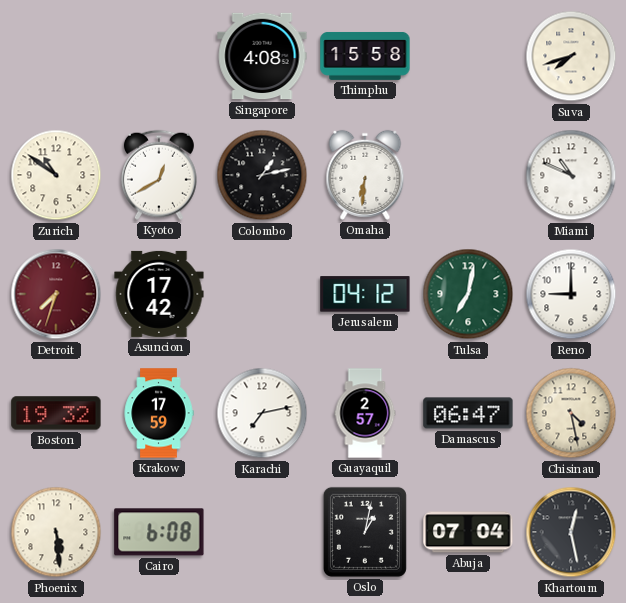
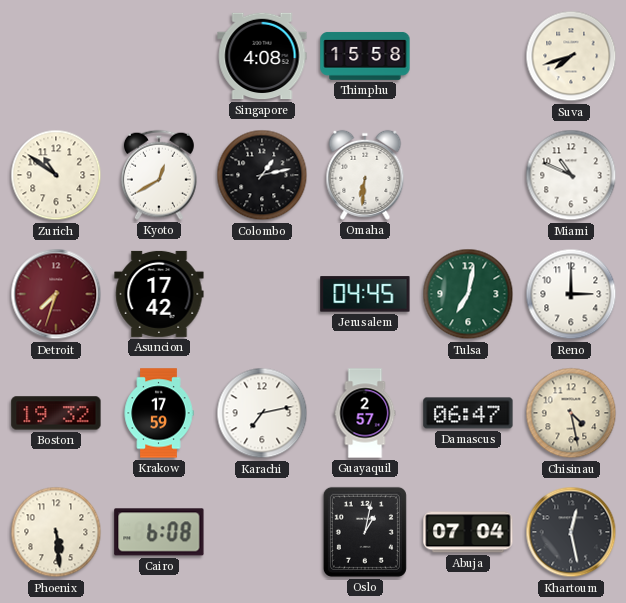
Jerusalem: 04:12 -> 04:45 (365, 294)
Reno: 9:00 -> 3:00 (571, 294)
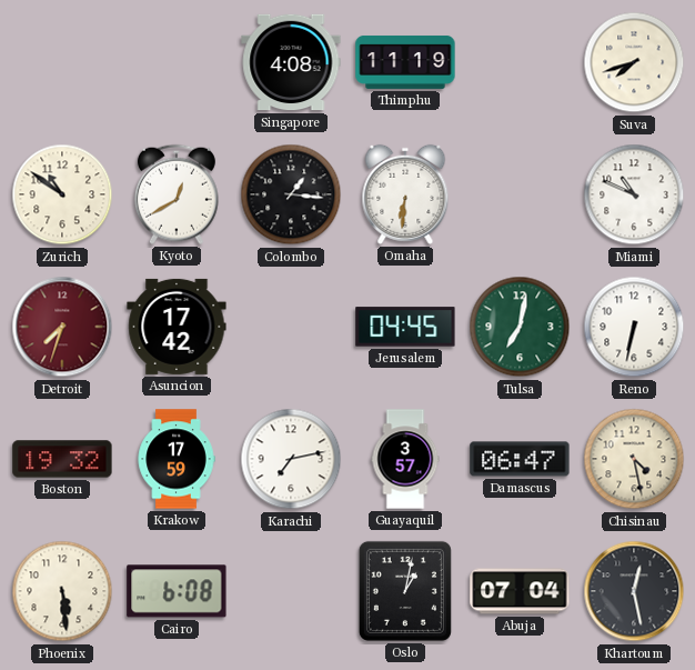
Thimphu: 15:58 -> 11:19 (405, 62)
Colombo: 1:13 -> 1:16 (291, 194)
Reno: 3:00 -> 6:32 (634, 327)
Guayaquil: 2:57 -> 3:57 (405, 459)
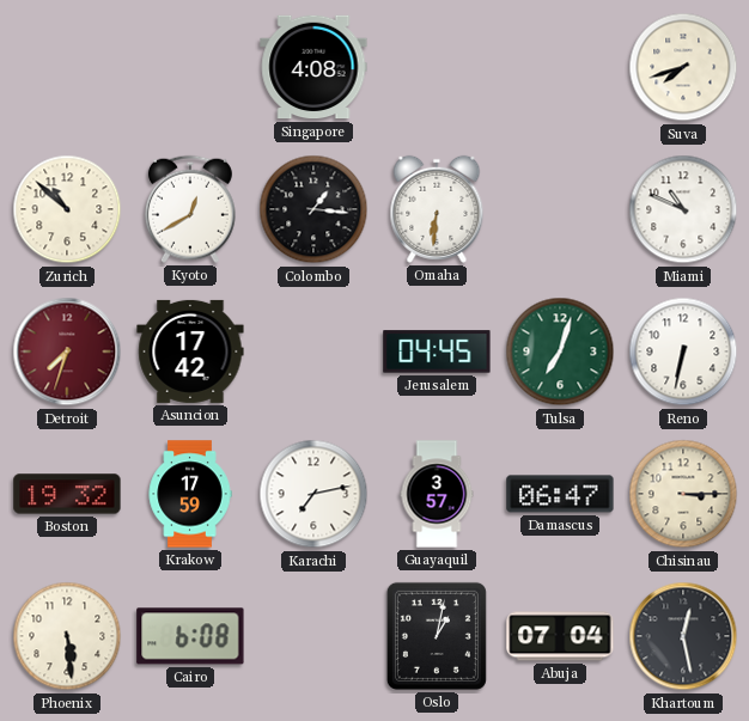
Thimphu: 11:19 -> none (405, 62)
Zurich: 10:51 -> 10:52 (67, 209)
Tulsa: 7:02 -> 7:03 (560, 352)
Chisinau: 4:28 -> 3:15 (683, 494)
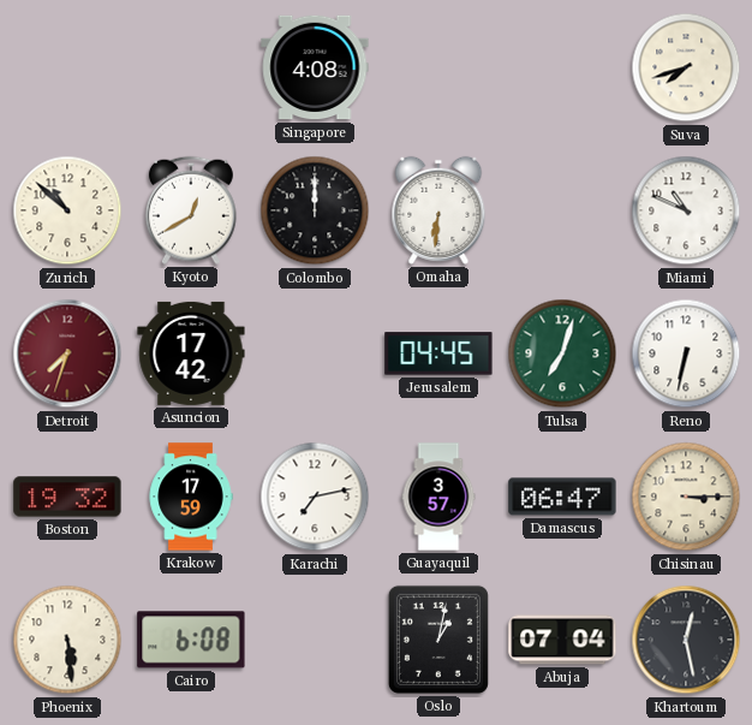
Colombo: 1:16 -> 12:00 (315, 210)
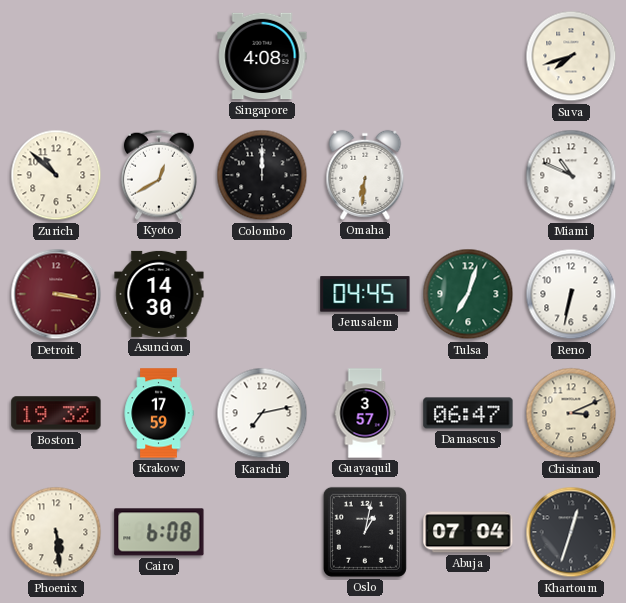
Detroit: 7:33 -> 3:17 (56, 294)
Asuncion: 17:42 -> 14:30 (159, 294)
Chisinau: 3:15 -> 3:11 (571, 413)
Khartoum: 12:28 -> 12:33 (571, 532)
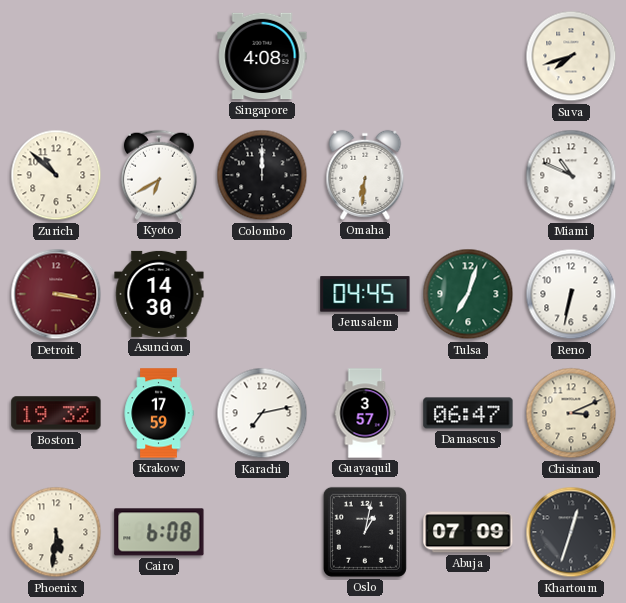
Kyoto: 12:40 -> 6:40 (159, 175)
Phoenix: 5:29 -> 5:31 (56, 532)
Abuja: 07:04 -> 07:09 (468, 532)
